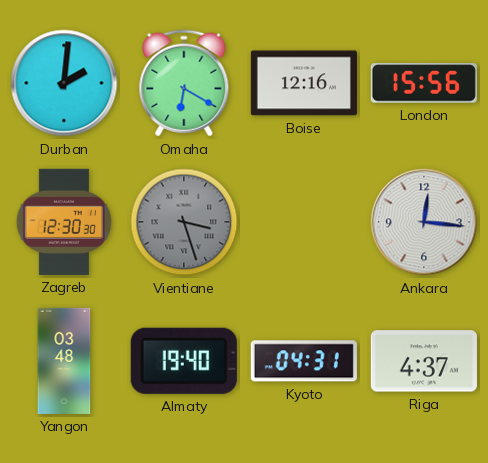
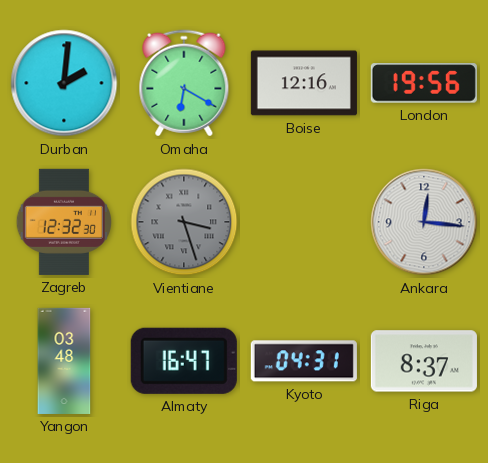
London: 15:56 -> 19:56 (424, 83)
Zagreb: 12:30 -> 12:32 (64, 222)
Almaty: 19:40 -> 16:47 (184, 361)
Riga: 4:37 -> 8:37 (424, 361)
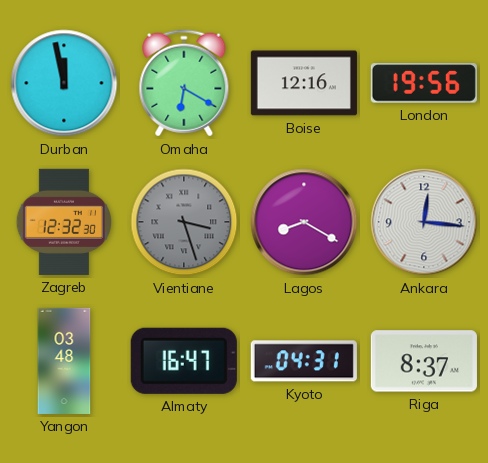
Durban: 2:01 -> 11:58 (64, 83)
Lagos: none -> 8:20 (304, 222)
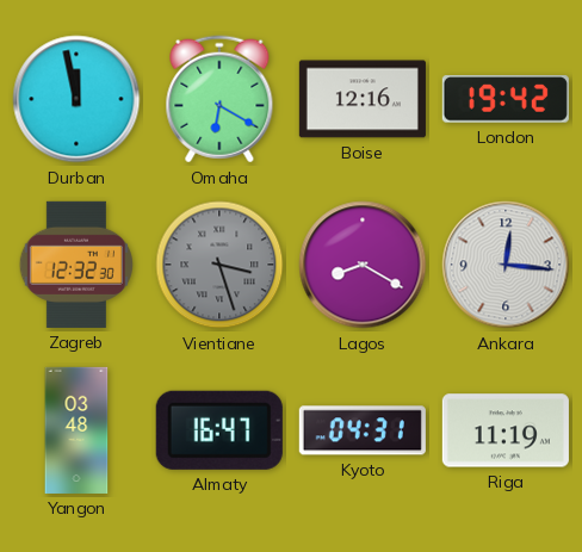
London: 19:56 -> 19:42 (506, 99)
Riga: 8:37 -> 11:19 (506, 430)
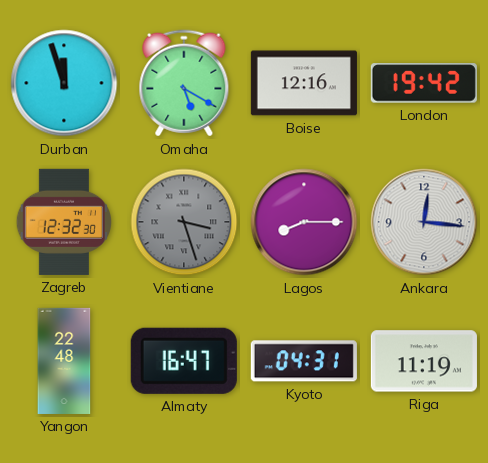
Durban: 11:58 -> 11:57 (64, 83)
Omaha: 6:20 -> 5:20 (184, 83)
Lagos: 8:20 -> 8:15 (304, 222)
Yangon: 03:48 -> 22:48 (64, 361)
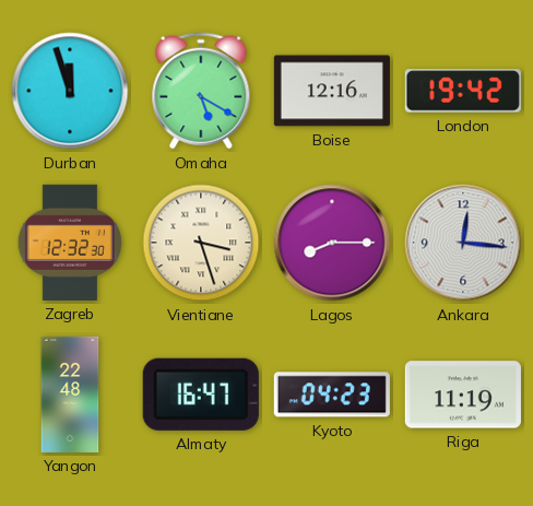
Vientiane dial: grey -> cream (201, 243)
Kyoto: 04:31 -> 04:23 (332, 395)
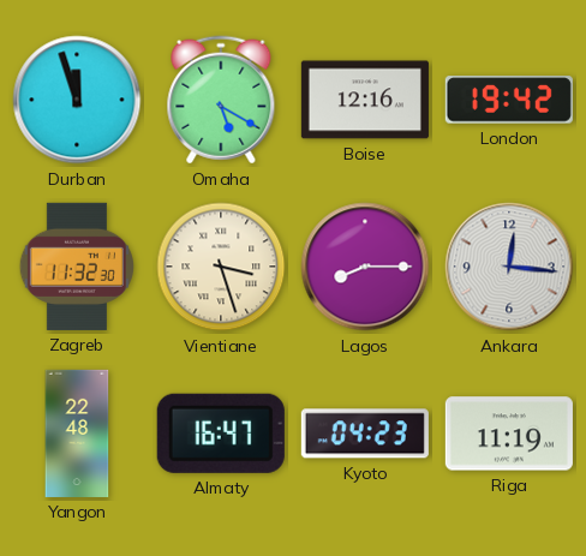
Zagreb: 12:32 -> 11:32 (77, 267)
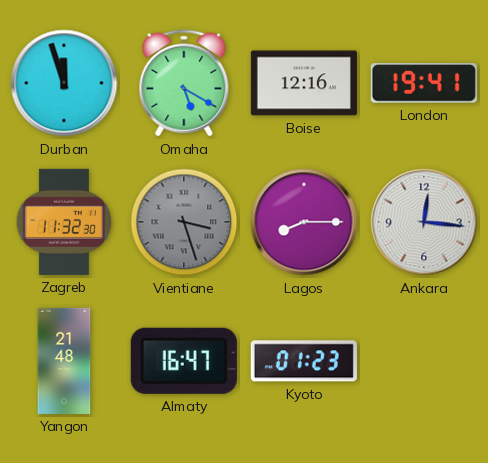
London: 19:42 -> 19:41 (424, 83)
Vientiane dial: cream -> grey (184, 222)
Yangon: 22:48 -> 21:48 (64, 361)
Kyoto: 04:23 -> 01:23 (304, 361)
Riga: 11:19 -> none (509, 434)
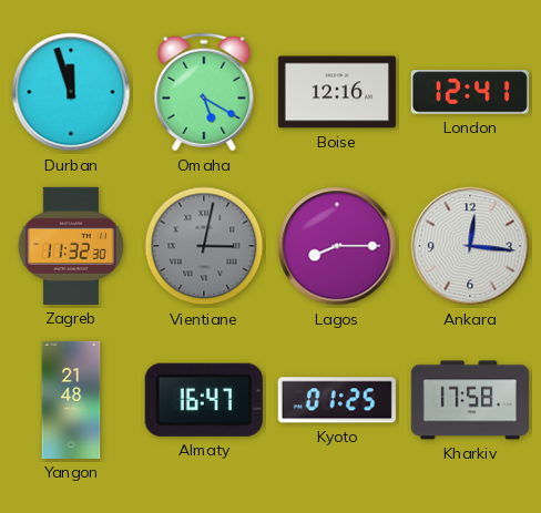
London: 19:41 -> 12:41 (470, 92)
Vientiane: 3:27 -> 3:02 (204, 246)
Kyoto: 01:23 -> 01:25 (337, 400)
Kharkiv: none -> 17:58 (470, 400)
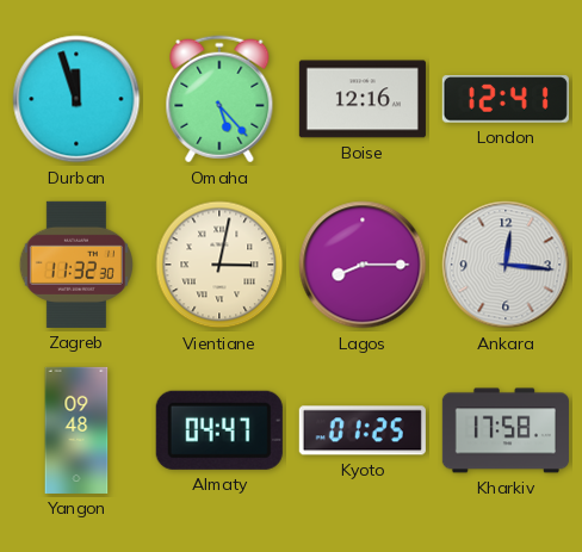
Omaha: 5:20 -> 5:23 (219, 99)
Vientiane dial: grey -> cream (219, 265)
Yangon: 21:48 -> 09:48 (76, 430)
Almaty: 16:47 -> 04:47 (219, 430)
